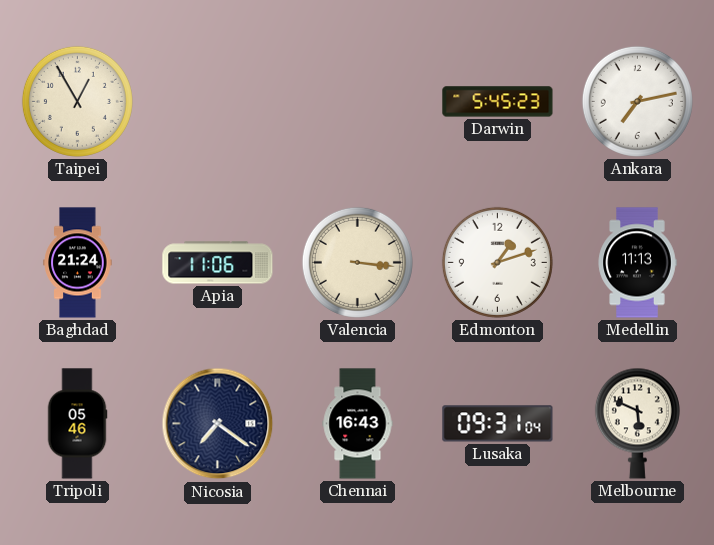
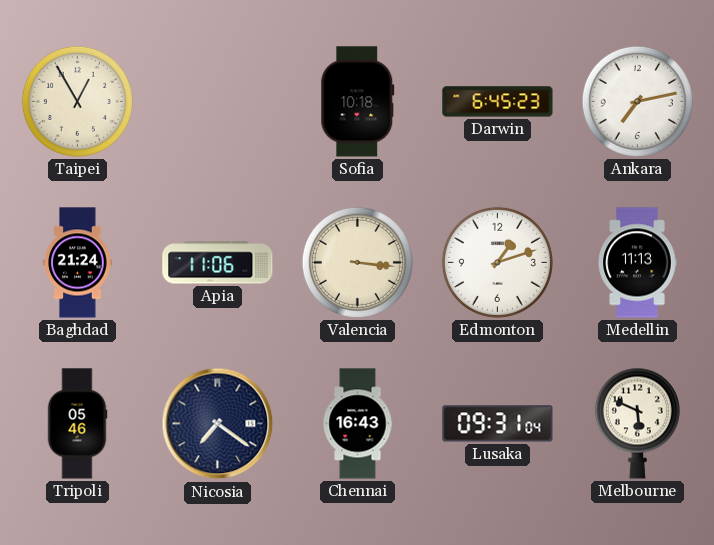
Sofia: none -> 10:18 (358, 102)
Darwin: 5:45 -> 6:45 (498, 102)
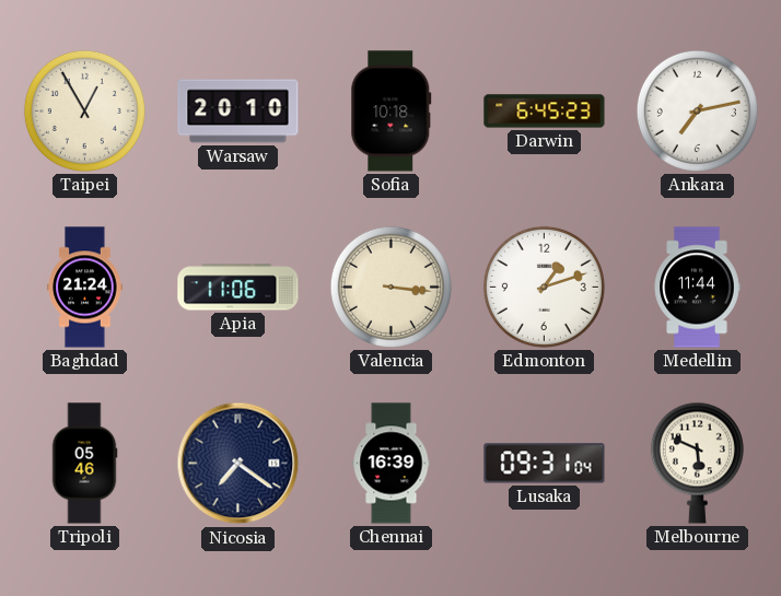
Warsaw: none -> 20:10 (238, 112)
Medellin: 11:13 -> 11:44 (697, 288)
Chennai: 16:43 -> 16:39 (392, 464)
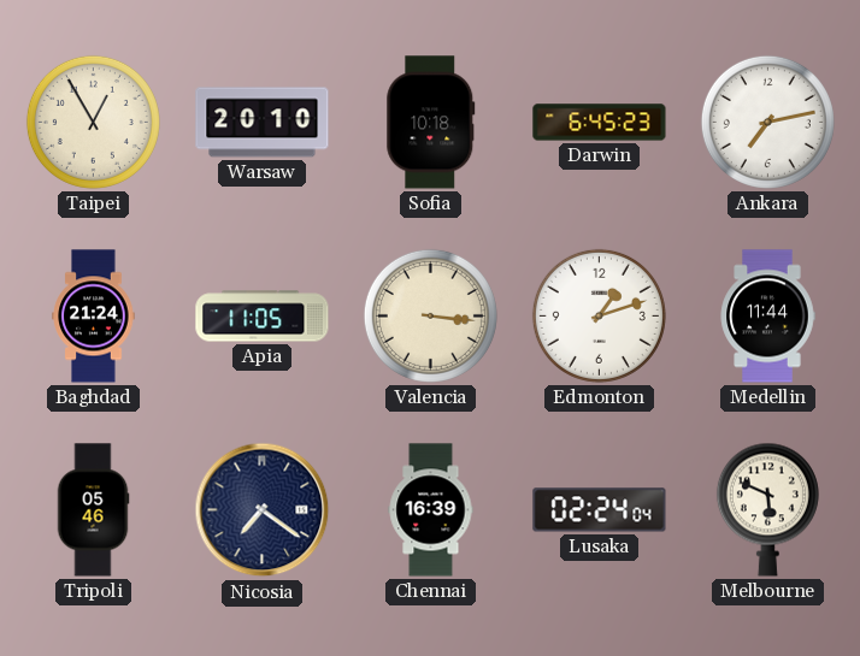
Apia: 11:06 -> 11:05 (263, 317)
Lusaka: 09:31 -> 02:24 (600, 510)
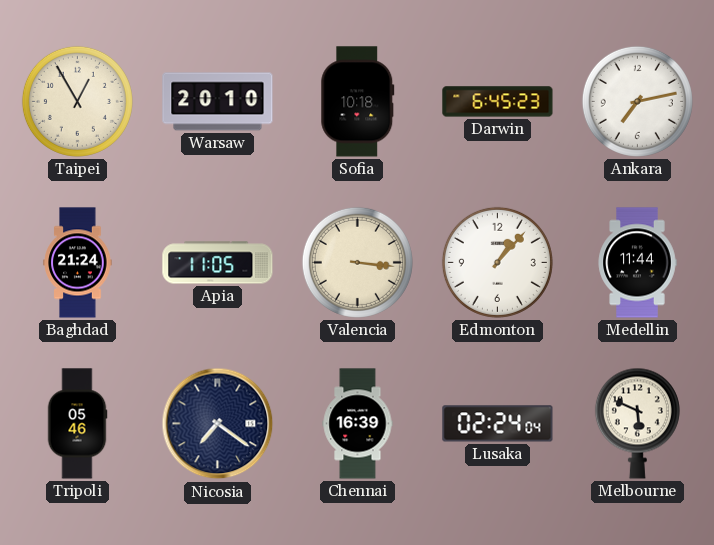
Edmonton: 1:12 -> 1:07 (497, 262)
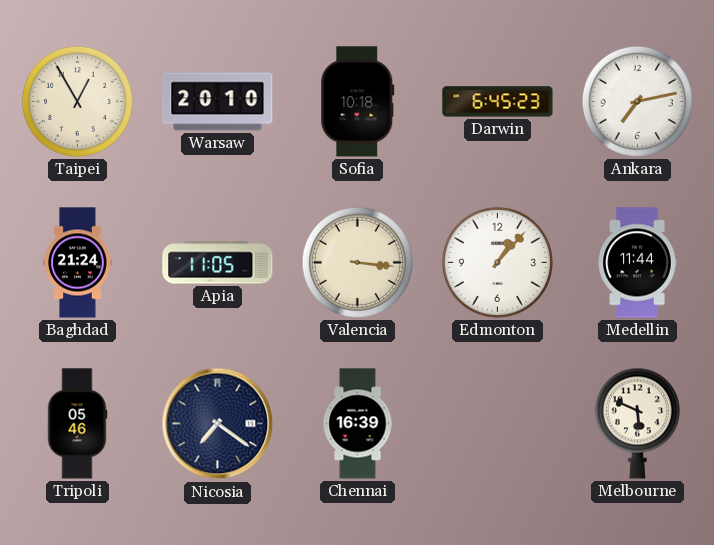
Lusaka: 02:24 -> none (498, 424)
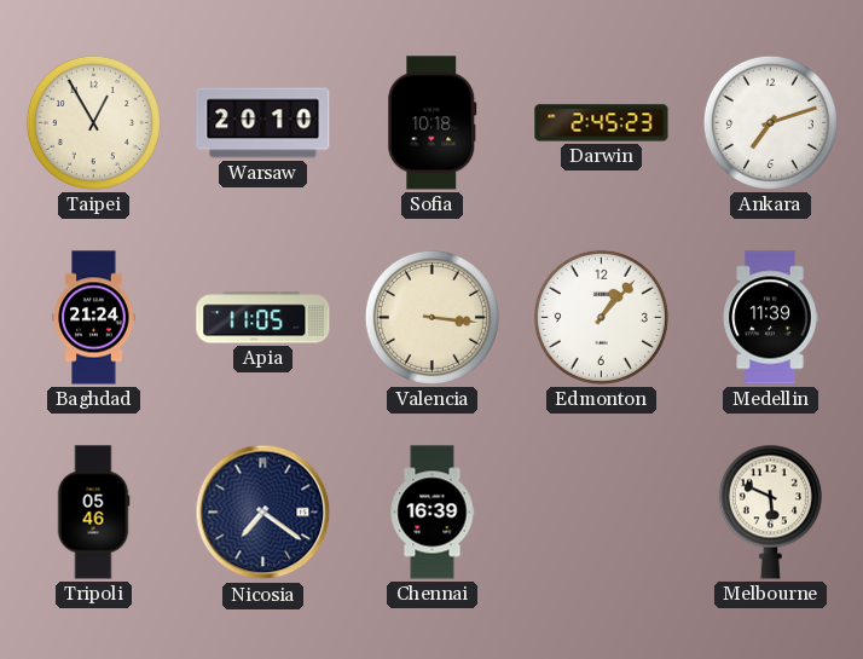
Darwin: 6:45 -> 2:45 (602, 123)
Ankara: 7:13 -> 7:12 (770, 122)
Medellin: 11:44 -> 11:39 (770, 318)
